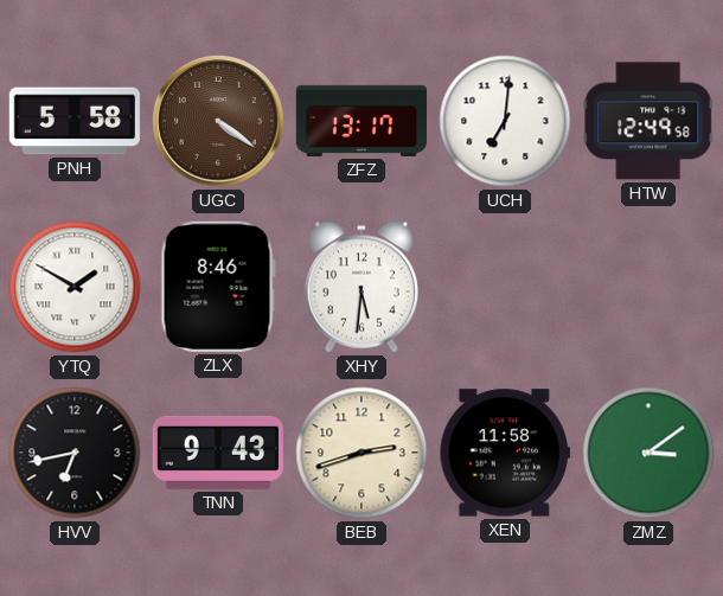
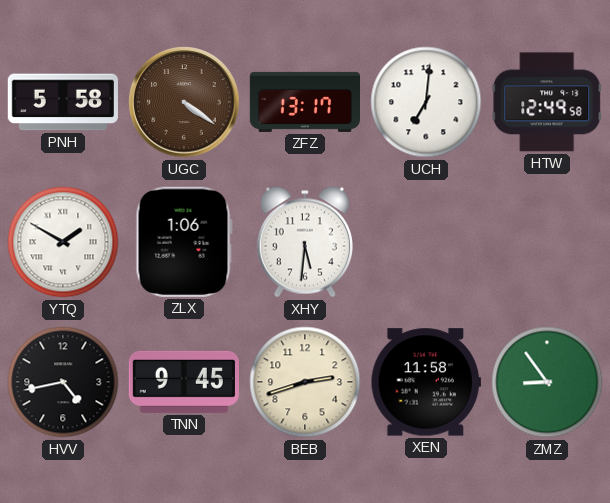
ZLX: 8:46 -> 1:06 (184, 242)
HVV: 6:43 -> 4:43 (63, 382)
TNN: 9:43 -> 9:45 (184, 382)
ZMZ: 3:09 -> 8:54 (547, 382)
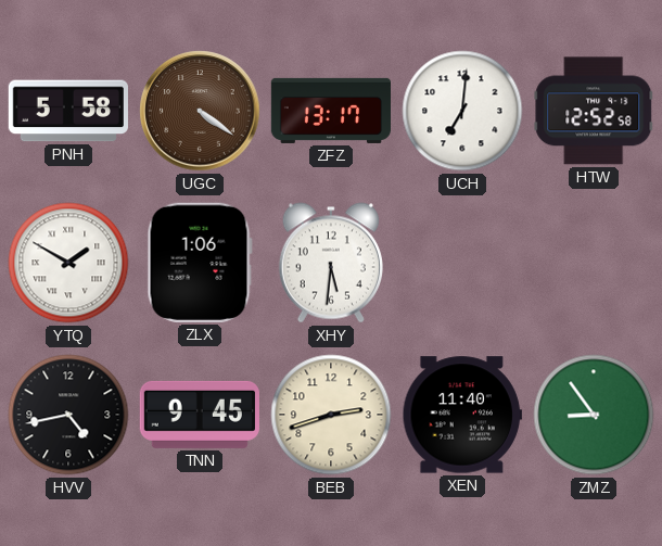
HTW: 12:49 -> 12:52 (594, 111)
XEN: 11:58 -> 11:40 (462, 415)
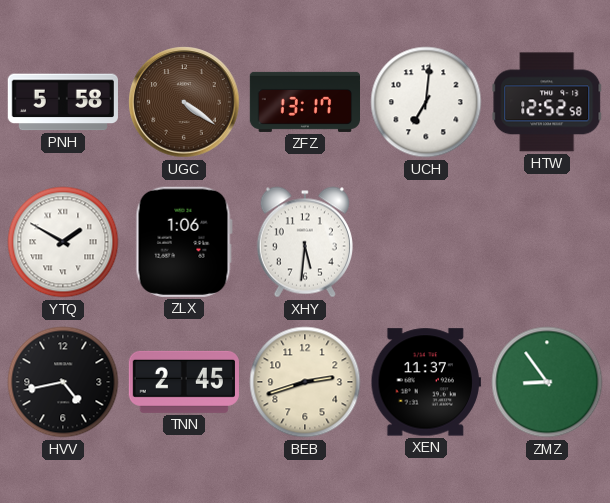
TNN: 9:45 -> 2:45 (184, 382)
XEN: 11:40 -> 11:37 (426, 382)
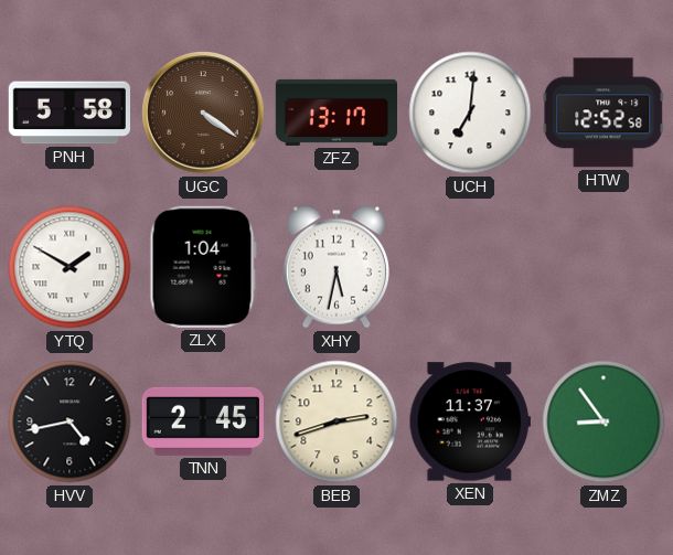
ZLX: 1:06 -> 1:04 (203, 267)
XHY: 5:31 -> 5:32 (336, 267)
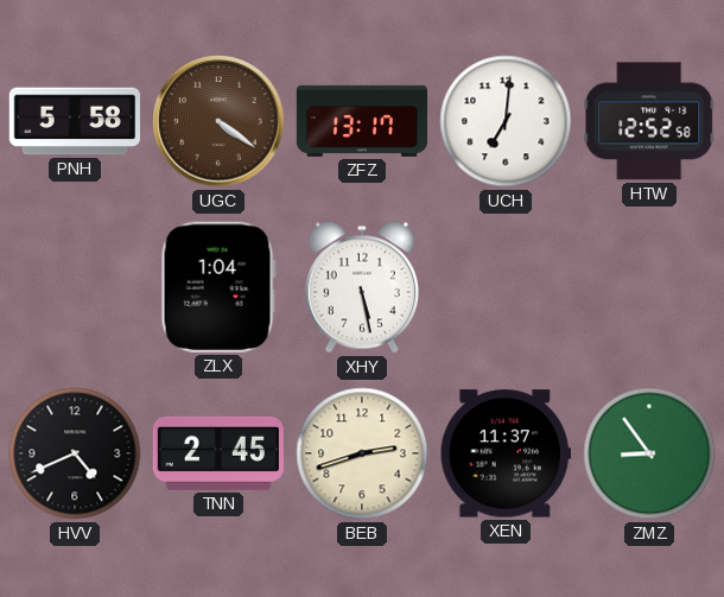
YTQ: 1:50 -> none (70, 267)
XHY: 5:32 -> 5:28 (362, 287)
HVV: 4:43 -> 4:41 (75, 453)
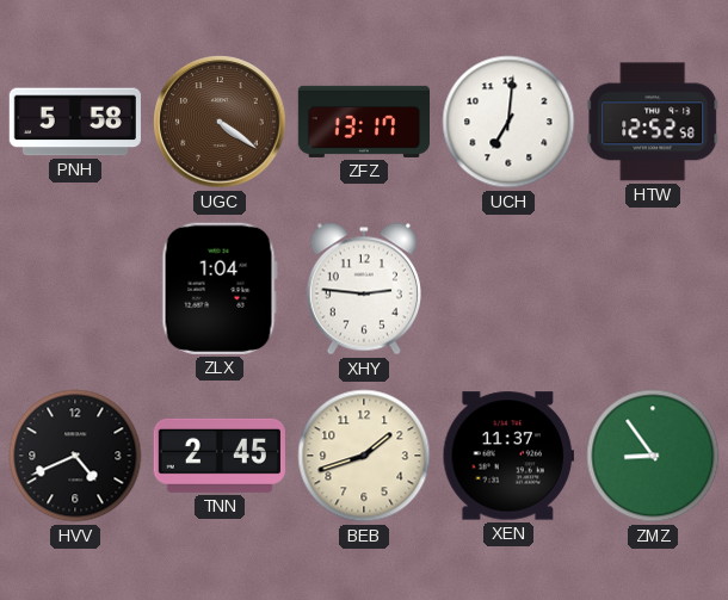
XHY: 5:28 -> 2:46 (364, 289)
BEB: 2:42 -> 1:42 (364, 456)
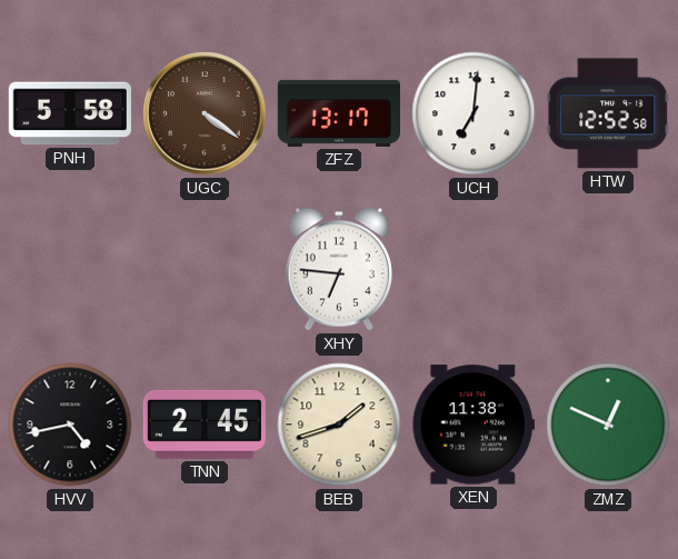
ZLX: 1:04 -> none (220, 289)
XHY: 2:46 -> 6:46 (339, 269)
HVV: 4:41 -> 4:43 (70, 425)
XEN: 11:37 -> 11:38 (473, 425)
ZMZ: 8:54 -> 12:49 (608, 425)
